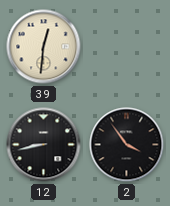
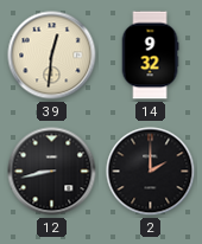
14: none -> 9:32 (150, 56)
2: 3:54 -> 2:00 (151, 172)
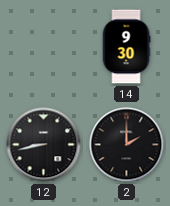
39: 12:31 -> none (52, 56)
14: 9:32 -> 9:30 (126, 47)
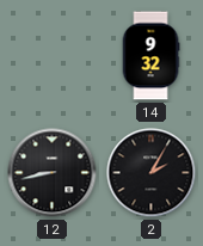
14: 9:30 -> 9:32 (150, 56)
2: 2:00 -> 2:05 (152, 173)
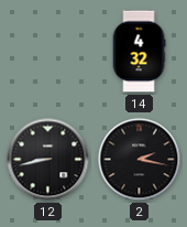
14: 9:32 -> 4:32 (139, 52)
2: 2:05 -> 2:17 (140, 160)
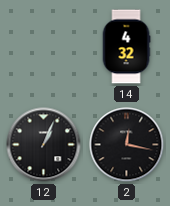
12: 8:43 -> 1:04 (44, 145)
2: 2:17 -> 12:17 (127, 145)
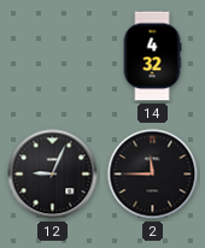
12: 1:04 -> 9:04 (53, 175)
2: 12:17 -> 11:45 (153, 175)
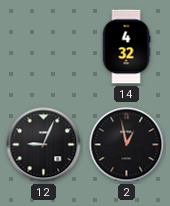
2: 11:45 -> 12:58 (127, 145)
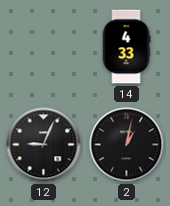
14: 4:32 -> 4:33 (126, 47)
2: 12:58 -> 1:02 (127, 145)
